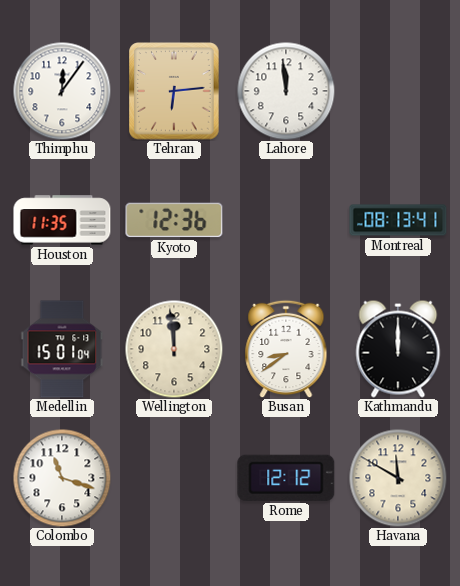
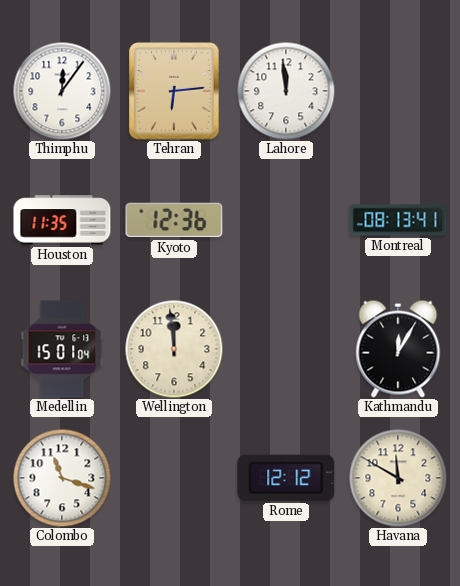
Busan: 8:39 -> none (286, 349)
Kathmandu: 12:00 -> 12:05 (398, 349)
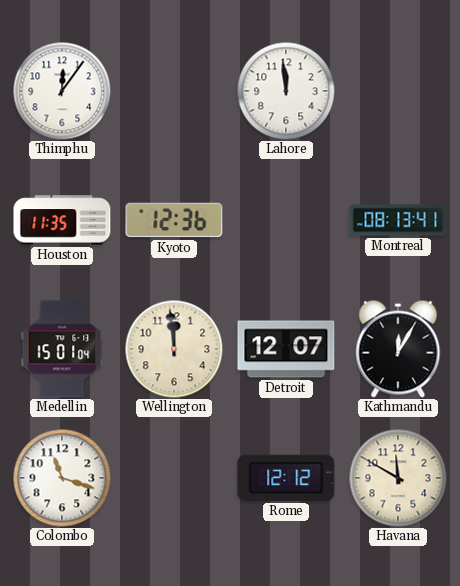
Tehran: 6:14 -> none (174, 91)
Detroit: none -> 12:07 (286, 349)
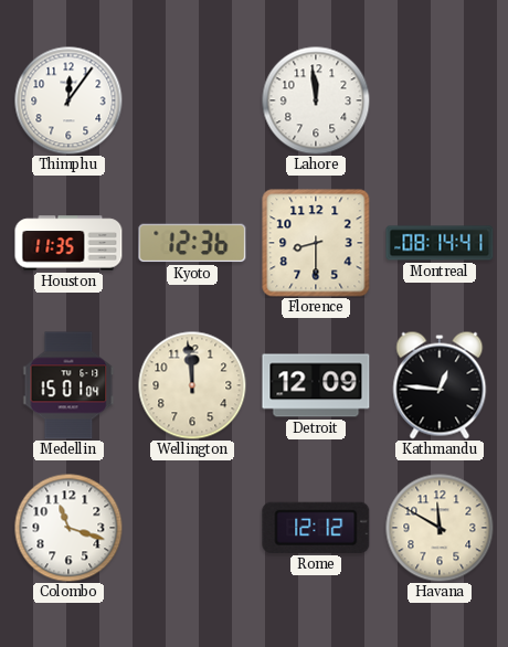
Florence: none -> 8:30 (316, 243)
Montreal: 08:13 -> 08:14 (440, 243)
Detroit: 12:07 -> 12:09 (316, 385)
Kathmandu: 12:05 -> 12:46 (440, 385)
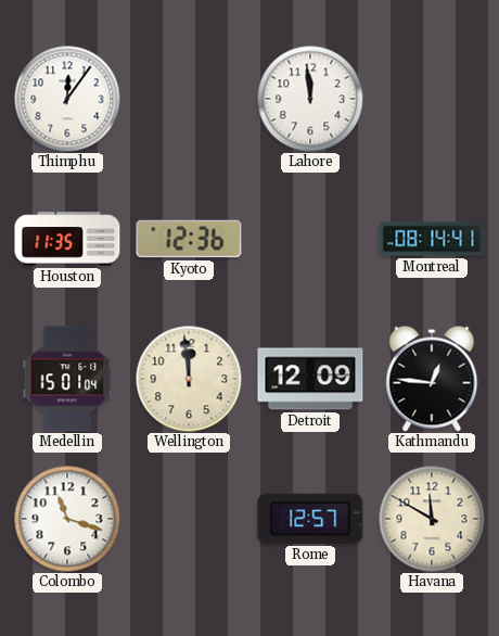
Florence: 8:30 -> none (316, 243)
Rome: 12:12 -> 12:57 (310, 519)
